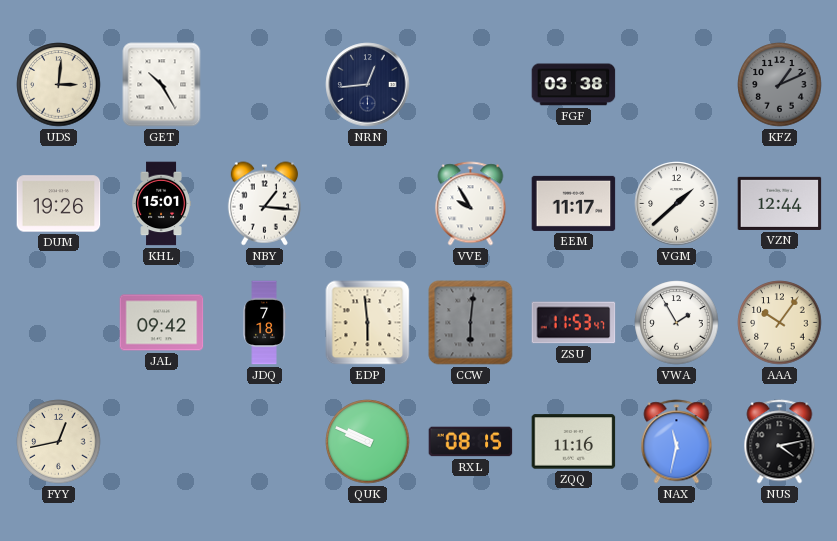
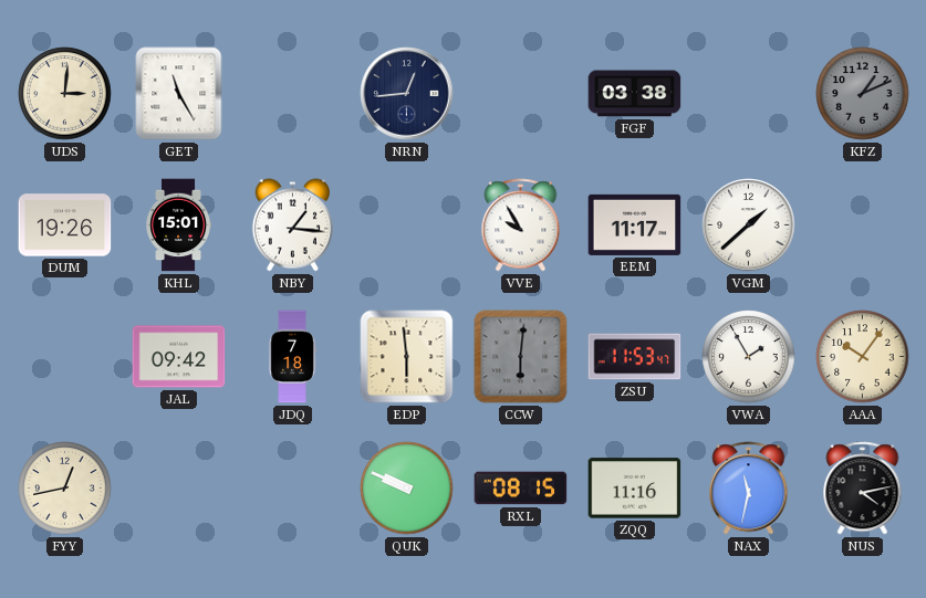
GET: 10:25 -> 11:25 (179, 94)
VZN: 12:44 -> none (780, 203)
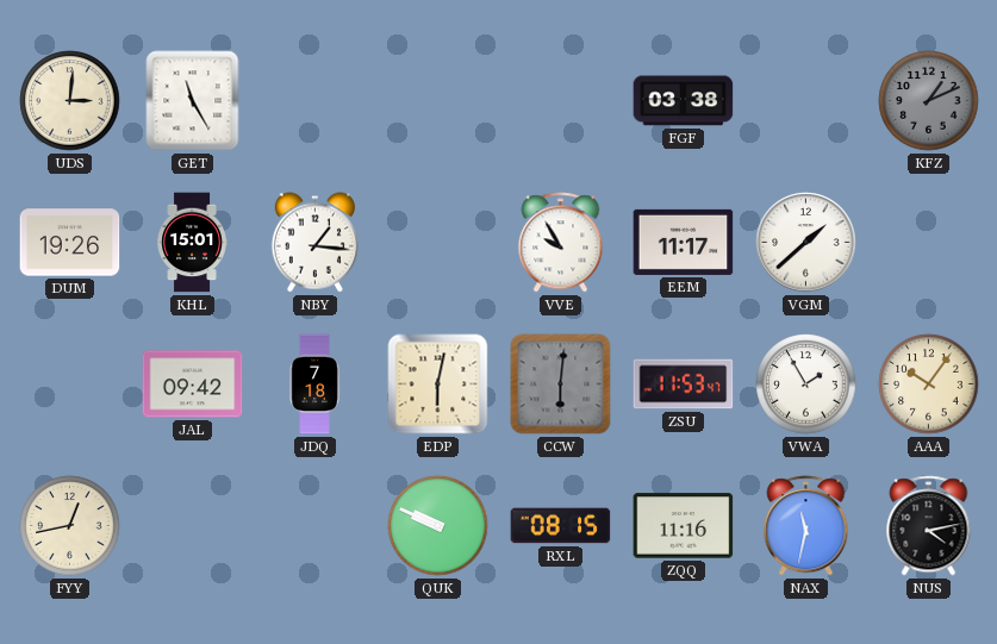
NRN: 12:44 -> none (407, 94)
EDP: 5:59 -> 6:02 (438, 384)
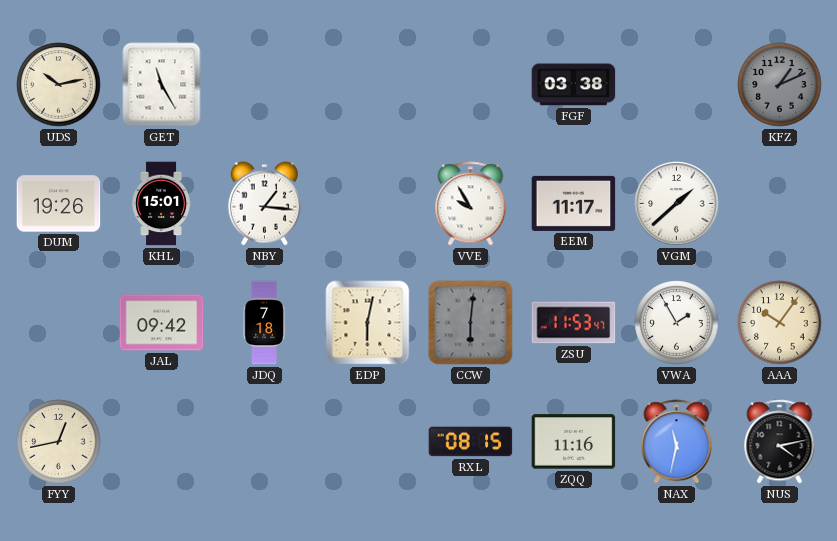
UDS: 3:01 -> 10:13 (59, 85)
QUK: 9:49 -> none (438, 526)
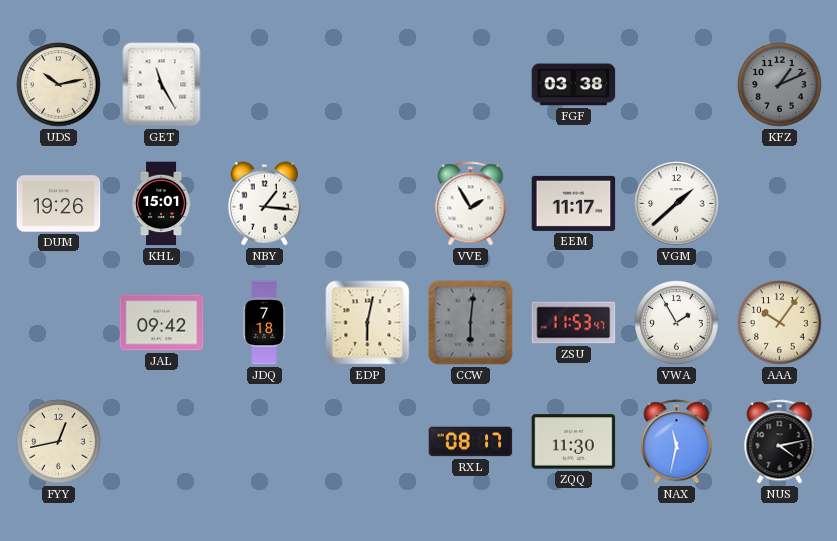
VVE: 9:55 -> 1:55 (471, 204)
RXL: 08:15 -> 08:17 (471, 442)
ZQQ: 11:16 -> 11:30 (574, 442)
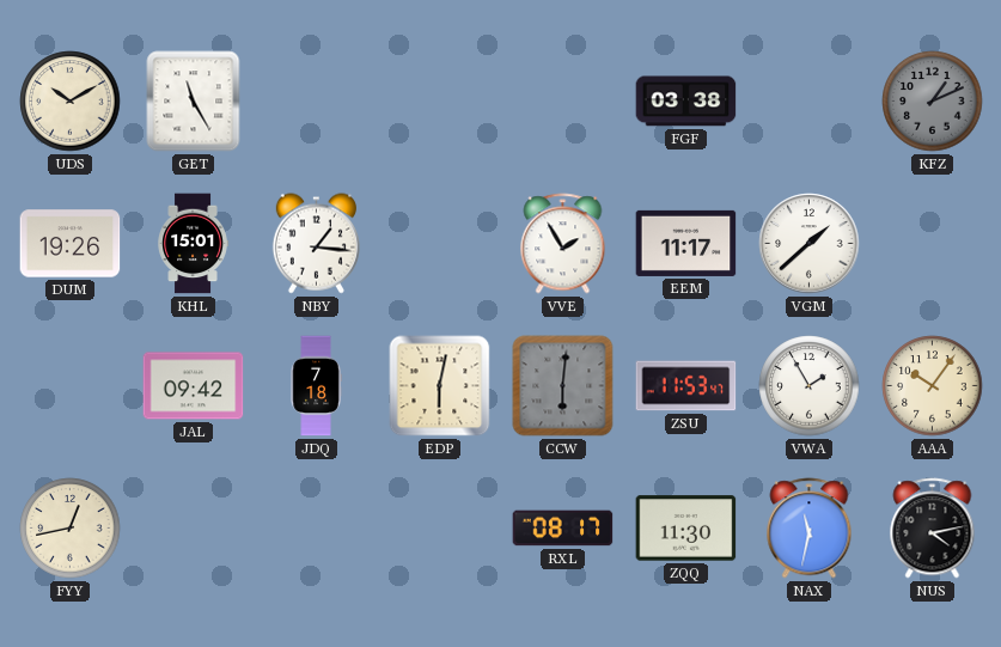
UDS: 10:13 -> 10:10 (71, 102)
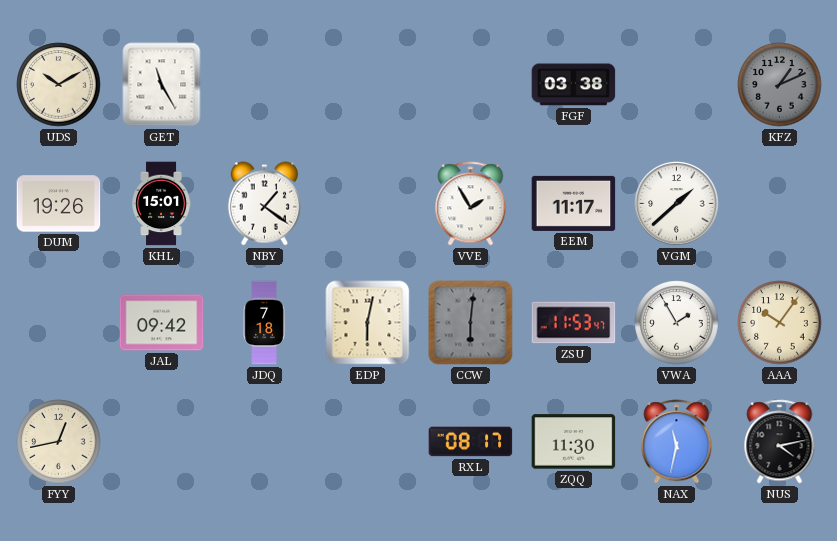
NBY: 1:16 -> 1:21 (264, 204)
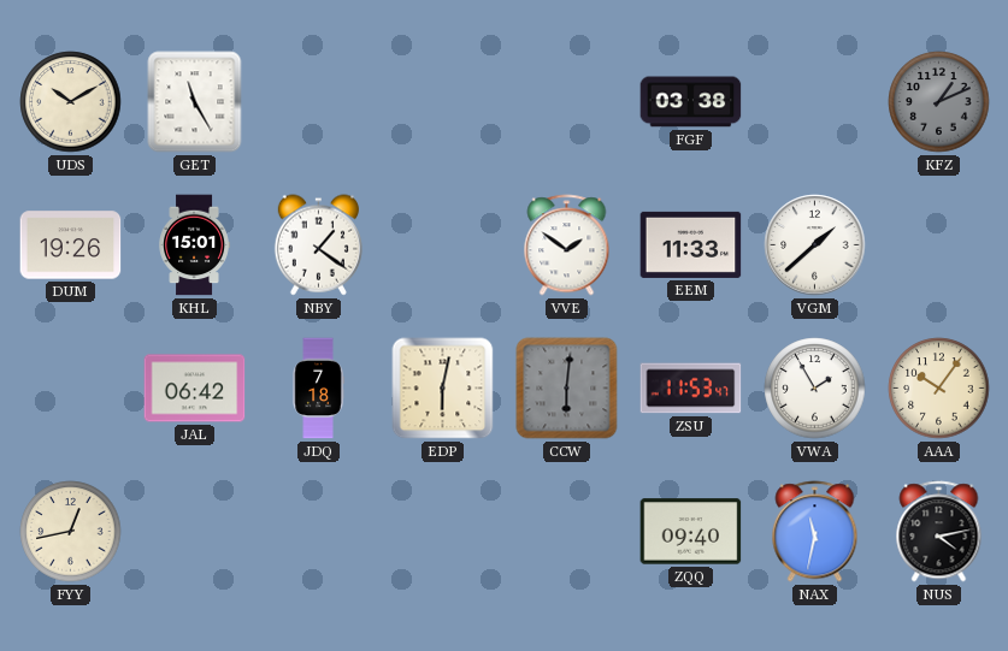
VVE: 1:55 -> 1:51 (567, 245)
EEM: 11:17 -> 11:33 (691, 244)
JAL: 09:42 -> 06:42 (195, 389)
RXL: 08:17 -> none (471, 442)
ZQQ: 11:30 -> 09:40 (691, 532)
